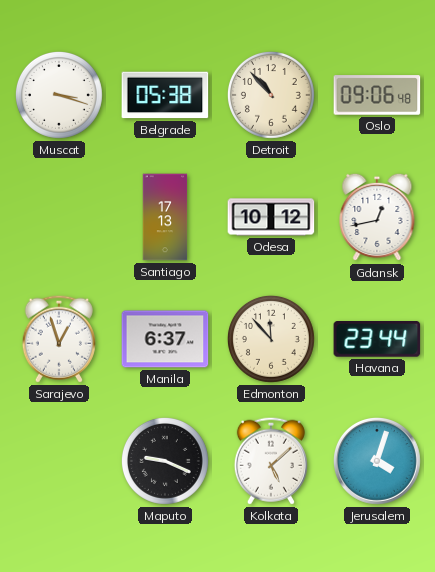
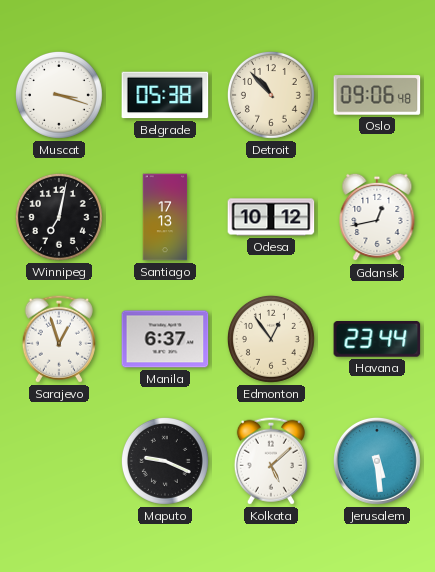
Winnipeg: none -> 7:02 (59, 217)
Edmonton: 11:53 -> 12:54 (271, 339)
Jerusalem: 4:03 -> 5:29 (378, 462)
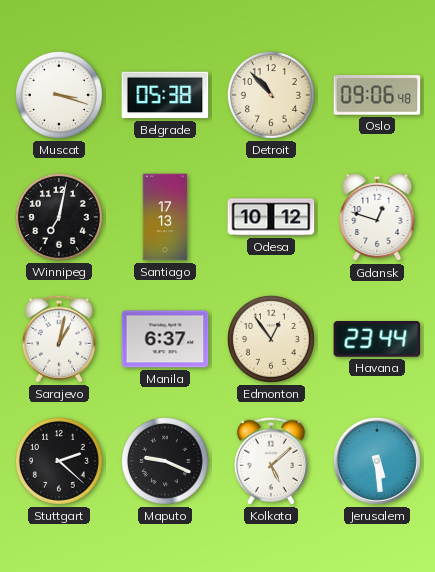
Gdansk: 12:43 -> 12:48 (377, 217)
Sarajevo: 12:57 -> 1:02 (59, 339)
Stuttgart: none -> 2:22 (59, 461)
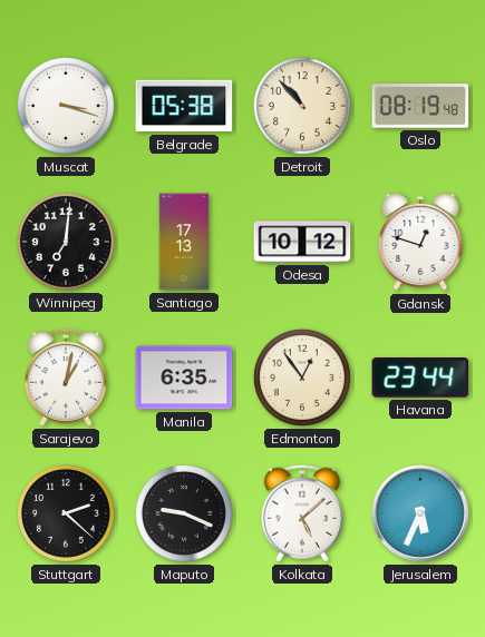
Oslo: 09:06 -> 08:19 (420, 106)
Winnipeg: 7:02 -> 7:01 (66, 242)
Manila: 6:37 -> 6:35 (184, 378)
Jerusalem: 5:29 -> 5:34 (421, 514)
